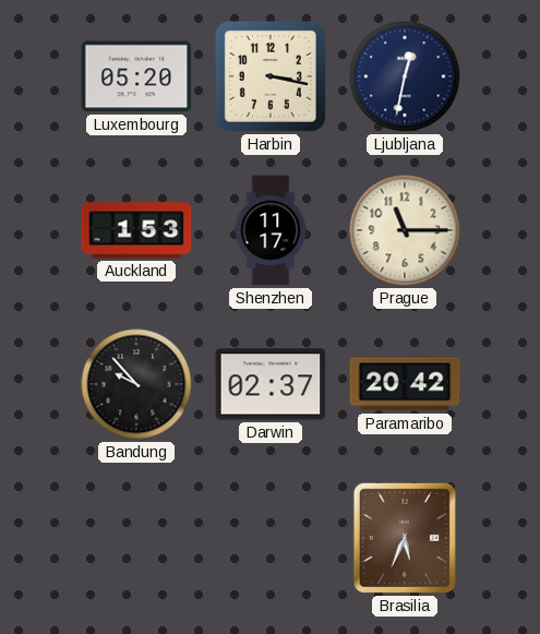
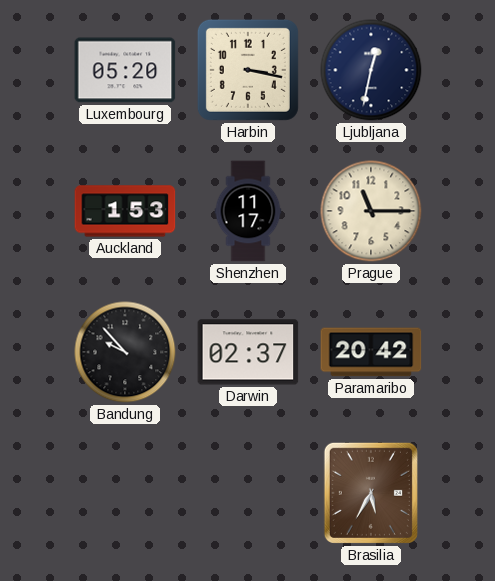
Brasilia: 5:34 -> 5:35 (371, 493)
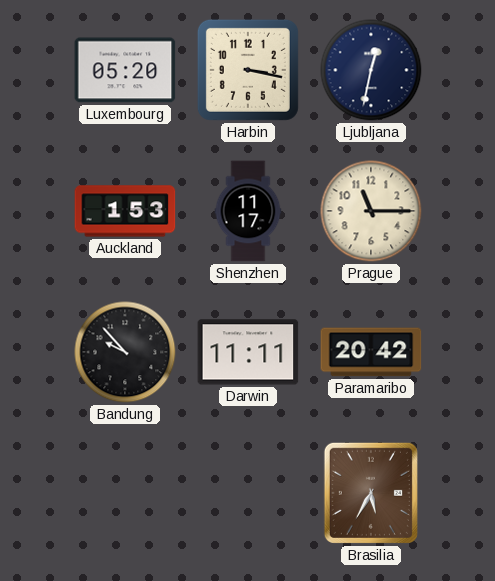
Darwin: 02:37 -> 11:11 (248, 352)
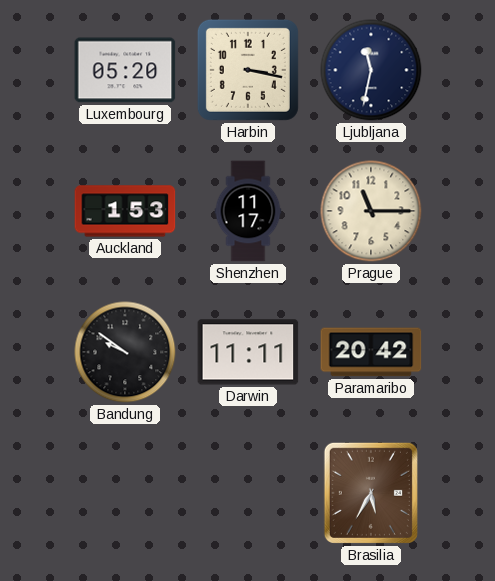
Ljubljana: 12:32 -> 11:32 (371, 70)
Bandung: 9:53 -> 9:51 (125, 352)
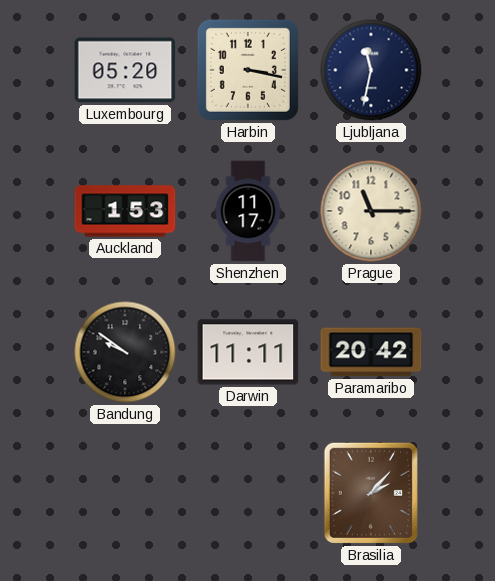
Brasilia: 5:35 -> 2:07 (371, 493)
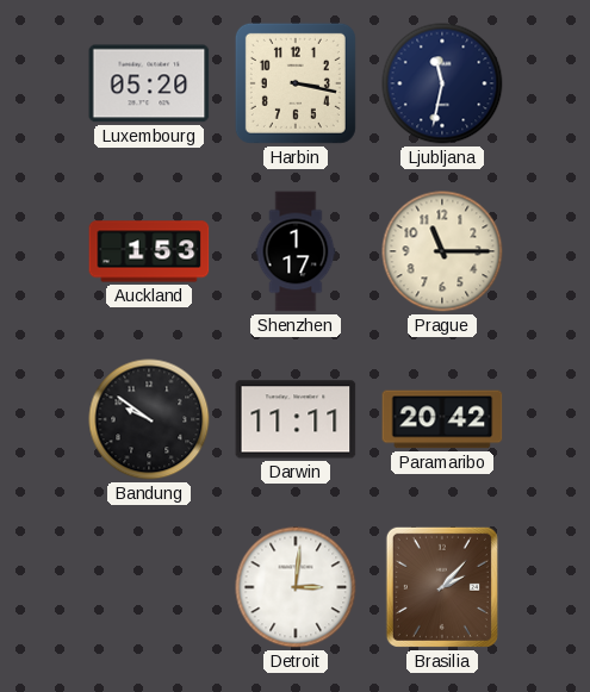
Shenzhen: 11:17 -> 1:17 (296, 251)
Detroit: none -> 3:01 (296, 587)
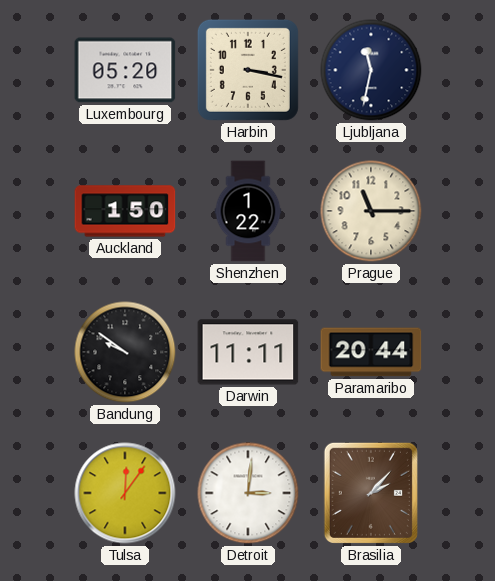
Auckland: 1:53 -> 1:50 (125, 211)
Shenzhen: 1:17 -> 1:22 (248, 211)
Paramaribo: 20:42 -> 20:44 (371, 352)
Tulsa: none -> 12:06 (125, 493)
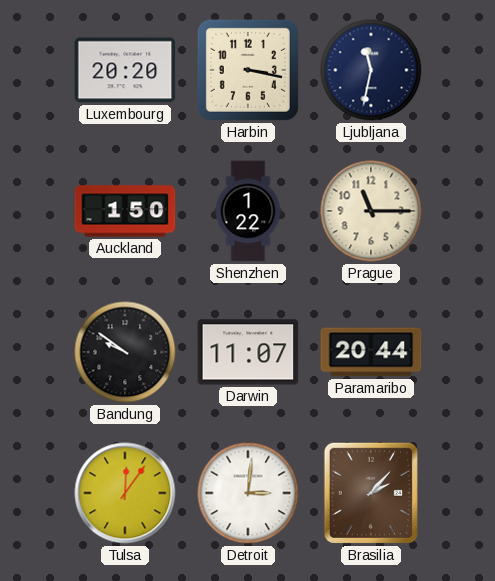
Luxembourg: 05:20 -> 20:20 (125, 70)
Darwin: 11:11 -> 11:07 (248, 352)
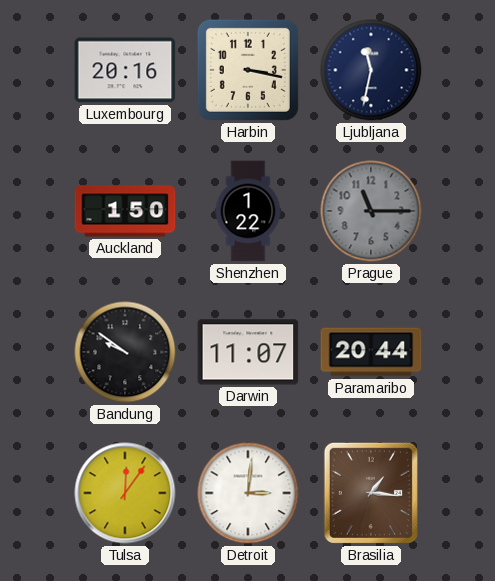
Luxembourg: 20:20 -> 20:16 (125, 70)
Prague dial: cream -> grey (371, 211)
Brasilia: 2:07 -> 1:16 (371, 493)
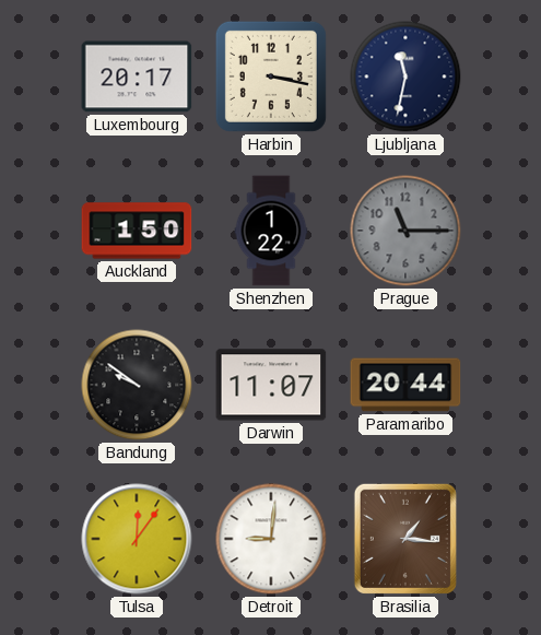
Luxembourg: 20:16 -> 20:17 (137, 77)
Detroit: 3:01 -> 9:01 (271, 539)
